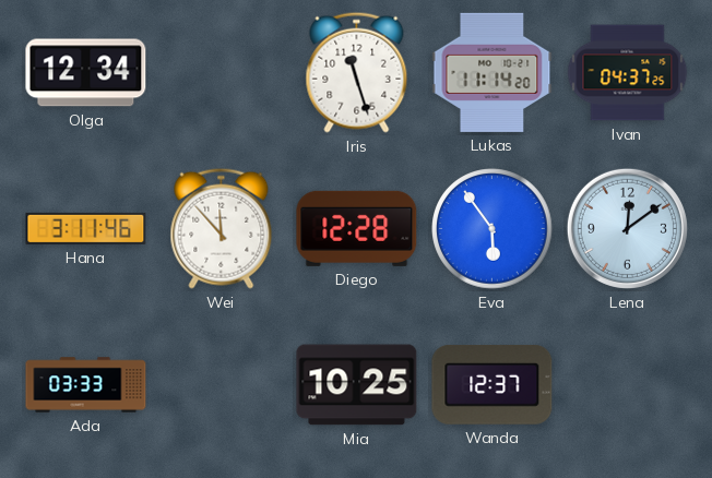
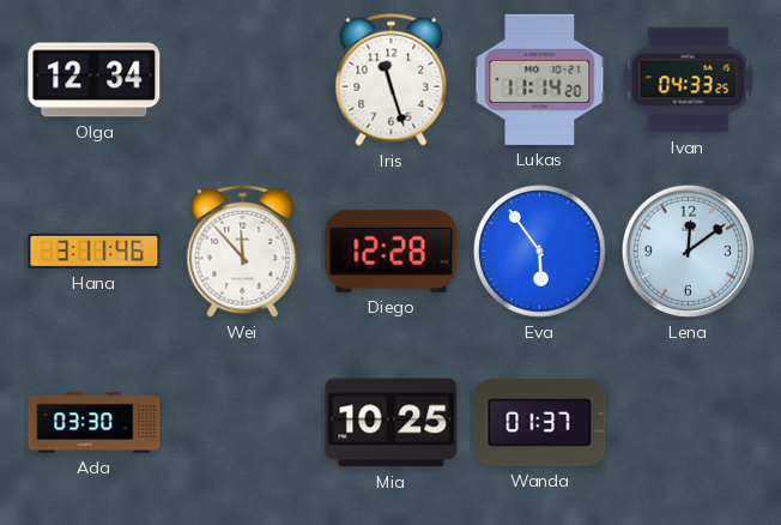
Ivan: 04:37 -> 04:33 (689, 80)
Ada: 03:33 -> 03:30 (95, 423)
Wanda: 12:37 -> 01:37 (540, 423)
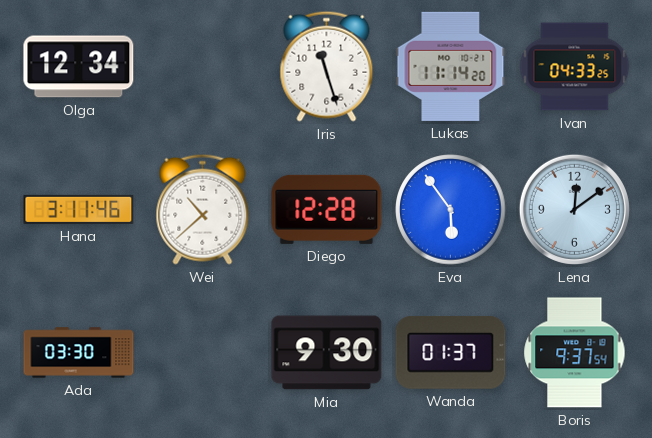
Wei: 11:53 -> 10:38 (203, 209)
Mia: 10:25 -> 9:30 (327, 353)
Boris: none -> 9:37 (575, 353)
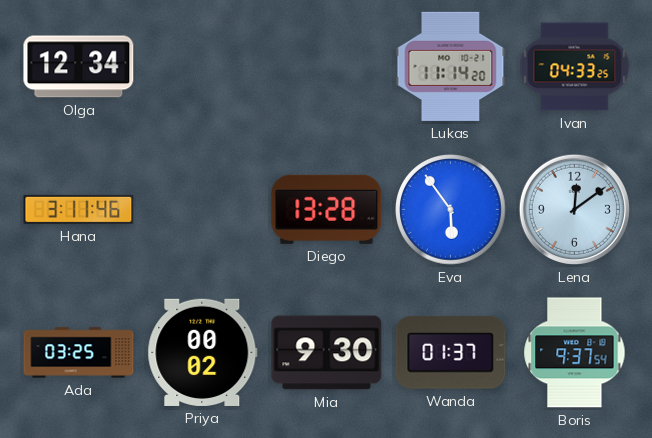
Iris: 11:27 -> none (327, 66)
Wei: 10:38 -> none (203, 209)
Diego: 12:28 -> 13:28 (327, 209)
Ada: 03:30 -> 03:25 (79, 353)
Priya: none -> 00:02 (203, 352)
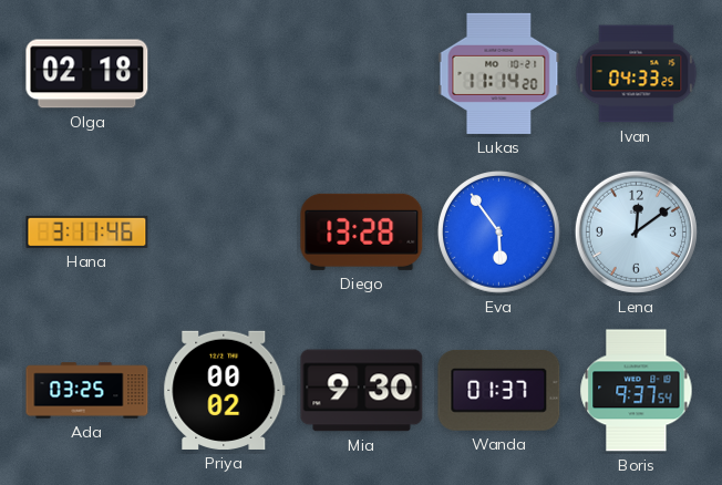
Olga: 12:34 -> 02:18 (87, 74)
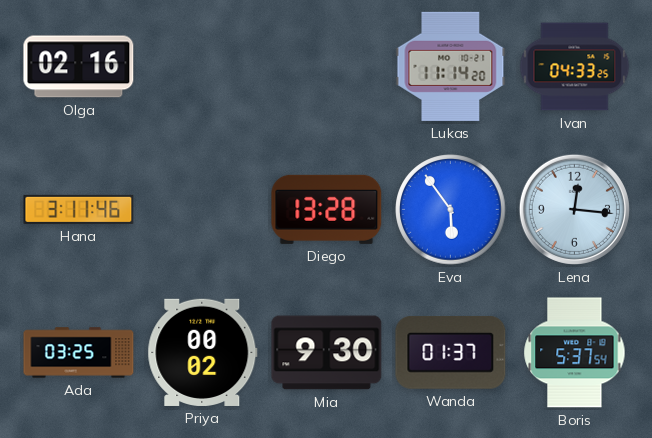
Olga: 02:18 -> 02:16 (79, 67)
Lena: 12:09 -> 12:16 (574, 209)
Boris: 9:37 -> 5:37 (575, 353)
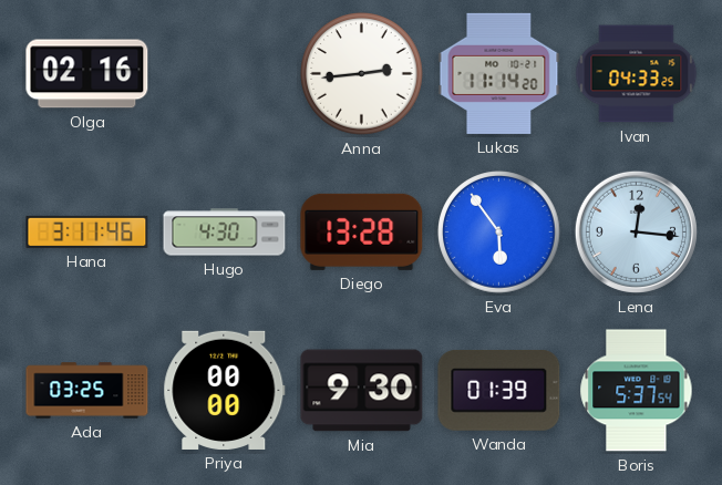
Anna: none -> 2:44 (362, 74)
Hugo: none -> 4:30 (225, 233)
Priya: 00:02 -> 00:00 (225, 390)
Wanda: 01:37 -> 01:39 (499, 391)
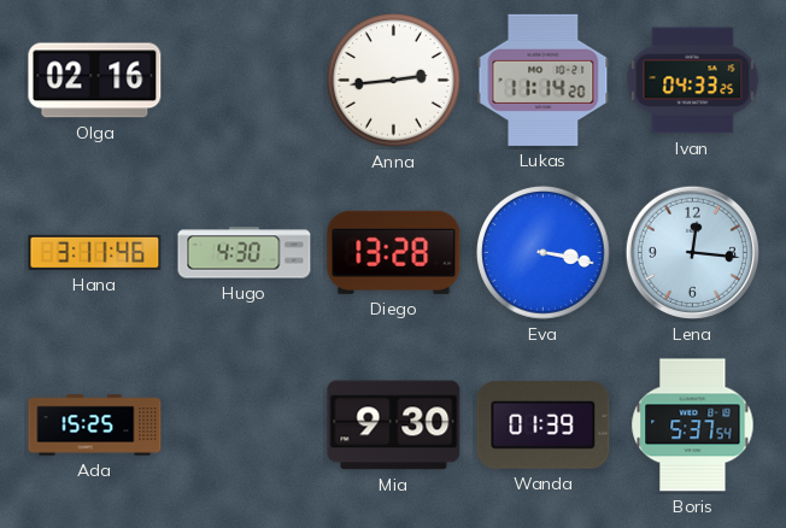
Eva: 5:54 -> 3:17 (544, 253)
Ada: 03:25 -> 15:25 (95, 426)
Priya: 00:00 -> none (225, 390)
